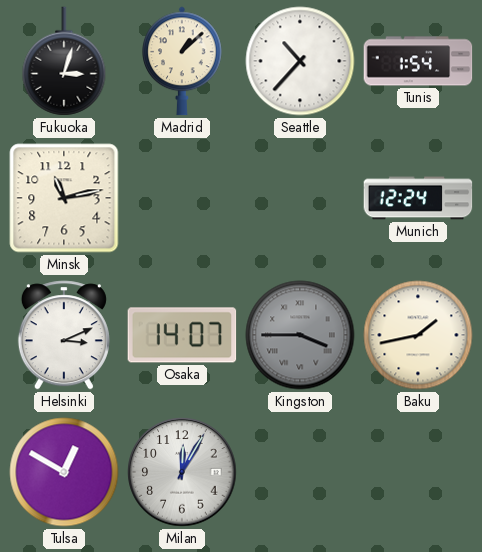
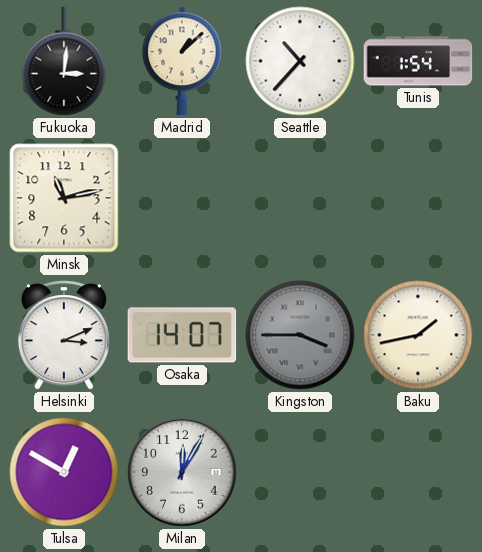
Fukuoka: 3:03 -> 3:01 (64, 61)
Munich: 12:24 -> none (418, 198)
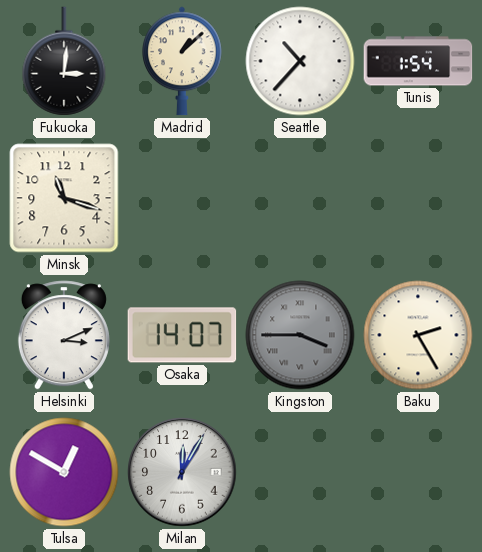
Minsk: 11:13 -> 11:18 (64, 198)
Baku: 1:43 -> 2:25 (418, 335)
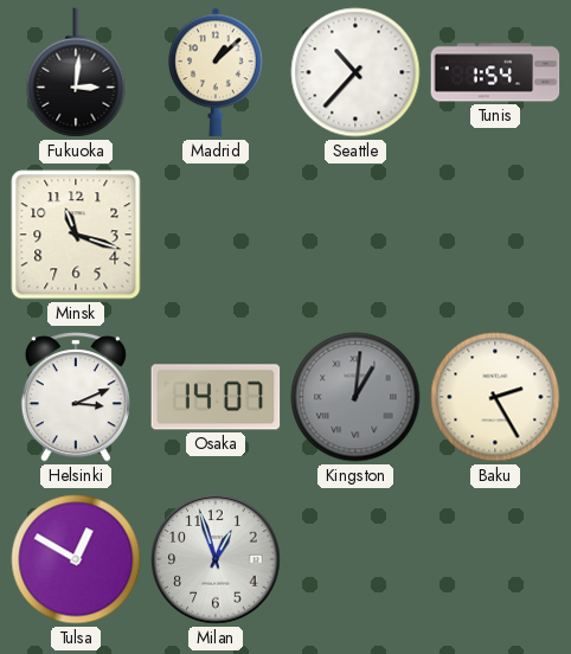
Kingston: 3:45 -> 1:01 (355, 397)
Milan: 12:05 -> 12:57 (216, 559)
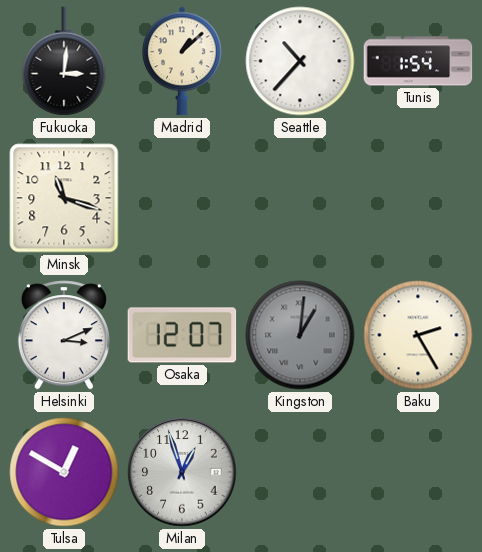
Osaka: 14:07 -> 12:07 (182, 335)
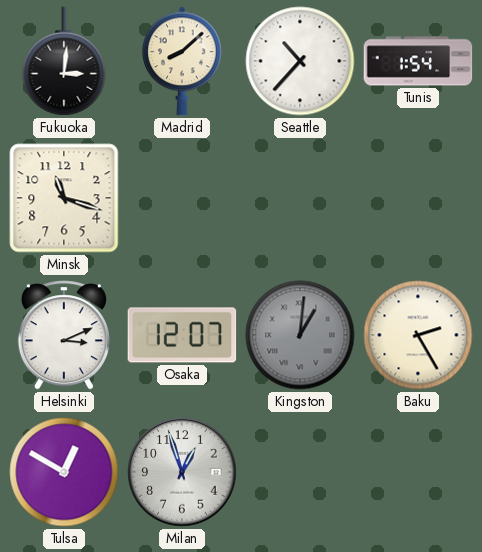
Madrid: 1:08 -> 8:08 (183, 61)
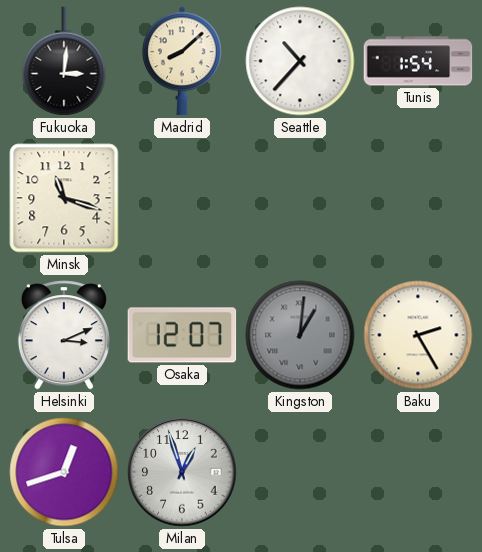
Tulsa: 12:50 -> 12:42 (64, 472)
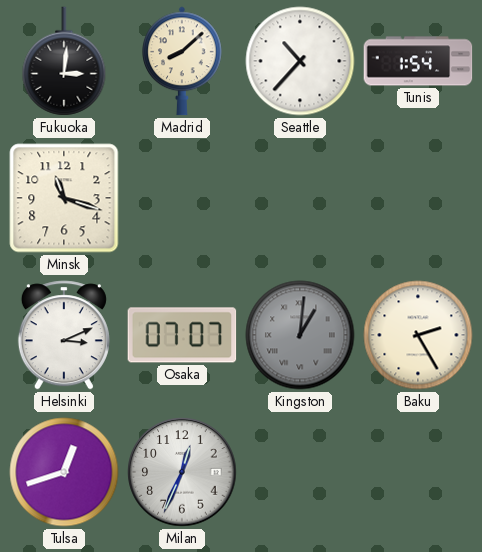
Osaka: 12:07 -> 07:07 (182, 335)
Milan: 12:57 -> 12:34 (182, 472)
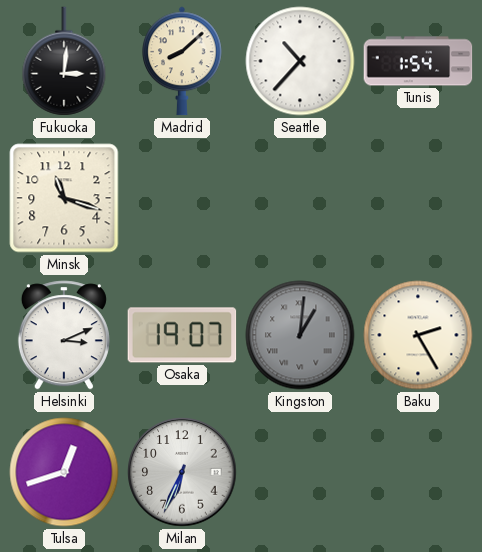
Osaka: 07:07 -> 19:07 (182, 335)
Milan: 12:34 -> 6:34 (182, 472)
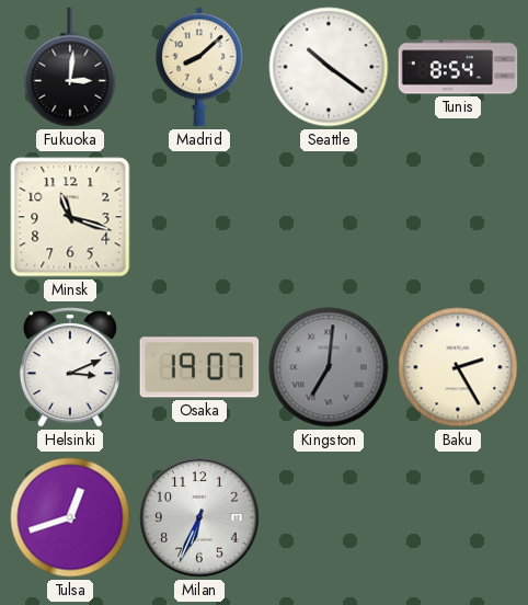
Seattle: 10:37 -> 10:21 (329, 67)
Tunis: 1:54 -> 8:54 (458, 67)
Kingston: 1:01 -> 7:01 (329, 367)
